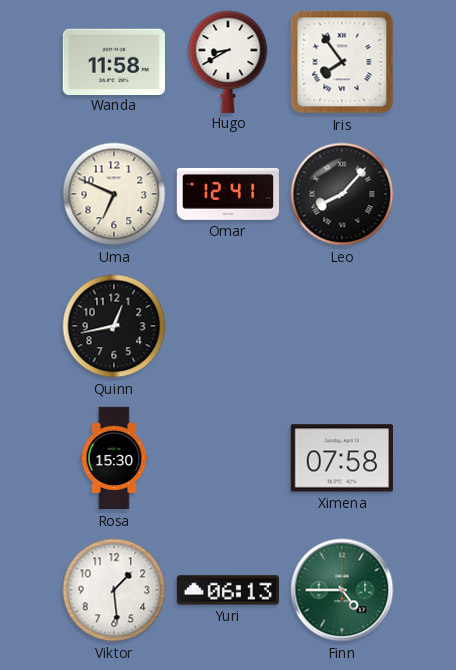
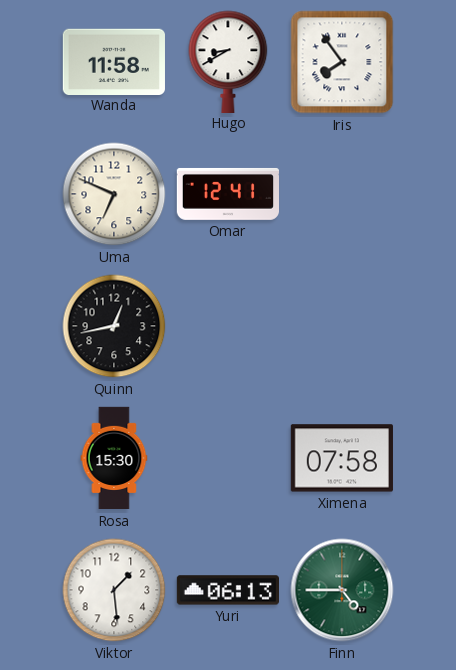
Leo: 8:07 -> none (342, 194)
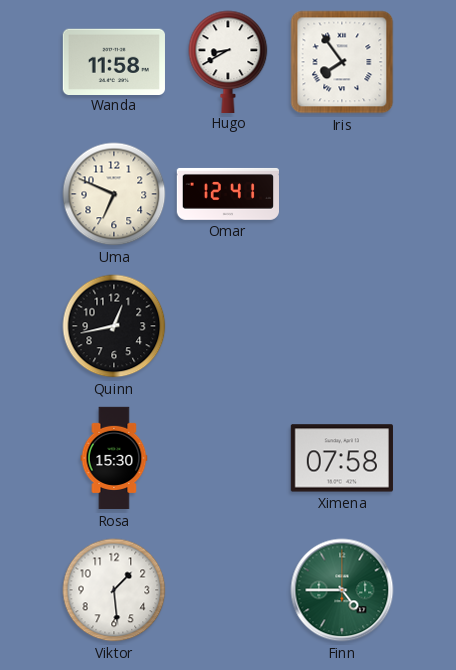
Yuri: 06:13 -> none (227, 590)
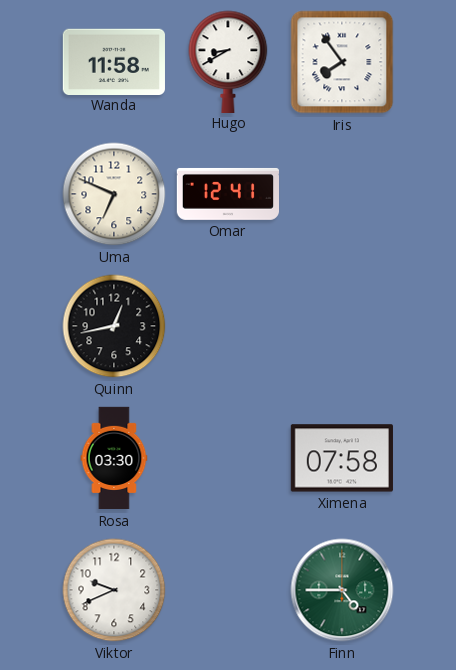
Rosa: 15:30 -> 03:30 (114, 458)
Viktor: 1:29 -> 9:41 (114, 590)
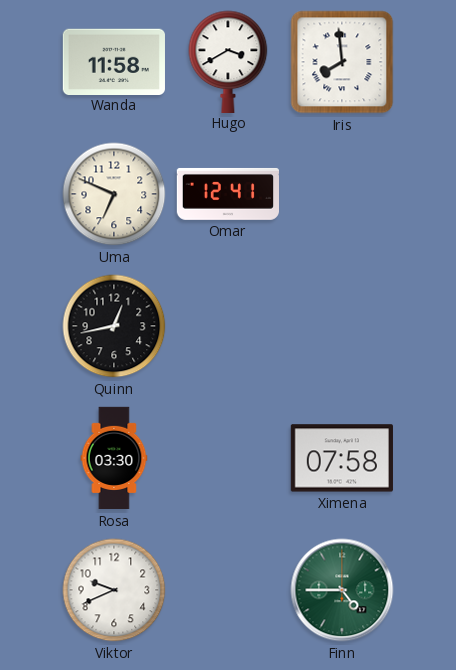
Hugo: 8:40 -> 3:40 (228, 61)
Iris: 7:54 -> 7:59 (342, 62)
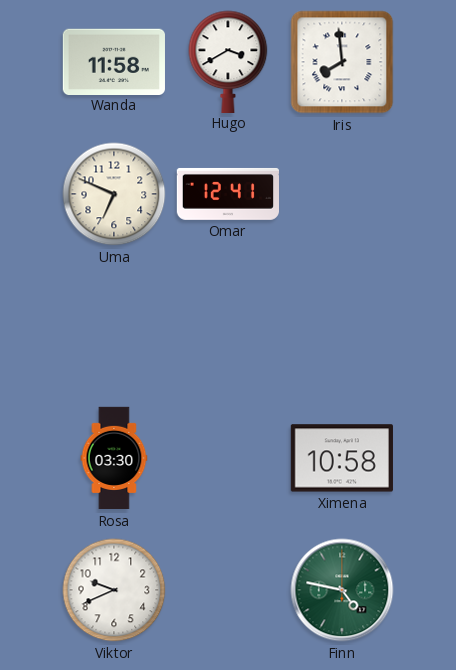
Quinn: 12:43 -> none (114, 326)
Ximena: 07:58 -> 10:58 (342, 458)
Finn: 4:45 -> 4:47 (342, 590)
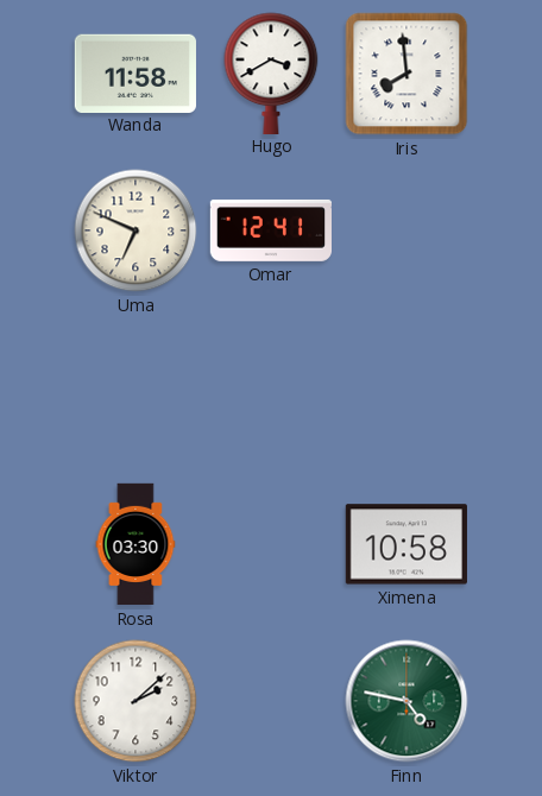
Viktor: 9:41 -> 2:08 (135, 701)
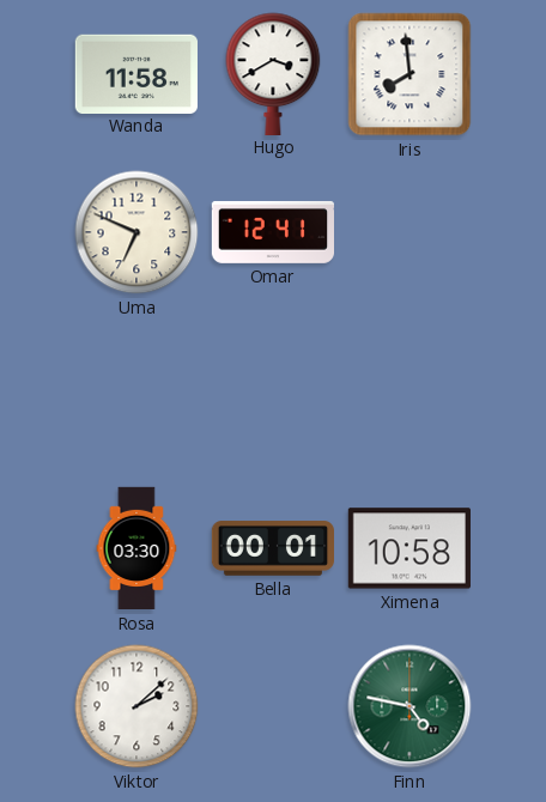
Bella: none -> 00:01 (272, 548)
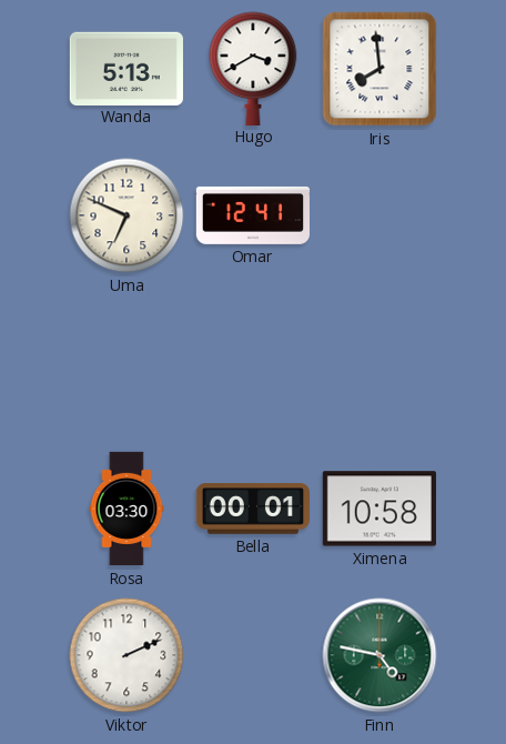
Wanda: 11:58 -> 5:13 (126, 68)
Viktor: 2:08 -> 2:11 (126, 655)
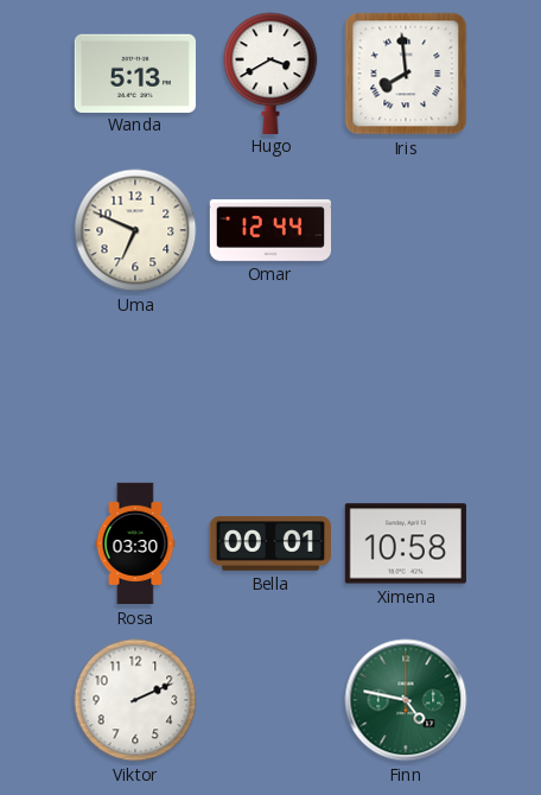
Omar: 12:41 -> 12:44 (269, 230)
